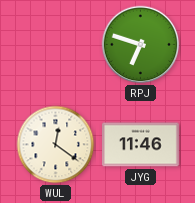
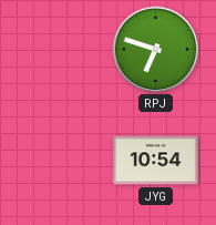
WUL: 12:21 -> none (56, 145)
JYG: 11:46 -> 10:54 (156, 161)
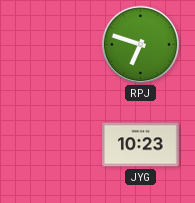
JYG: 10:54 -> 10:23 (141, 145)
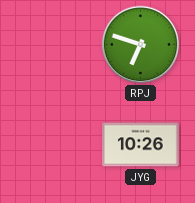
JYG: 10:23 -> 10:26 (141, 145)
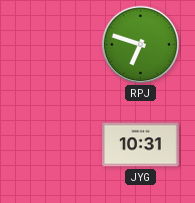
JYG: 10:26 -> 10:31 (141, 145)
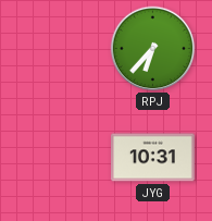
RPJ: 6:48 -> 6:37 (153, 49)
